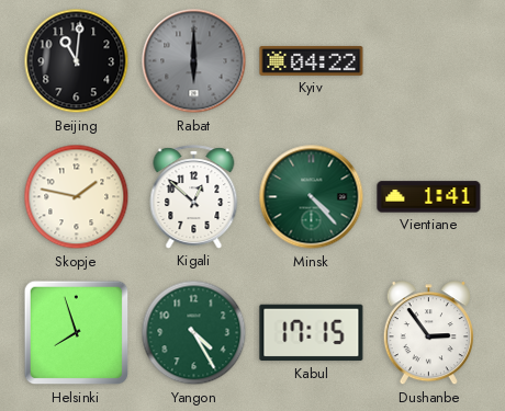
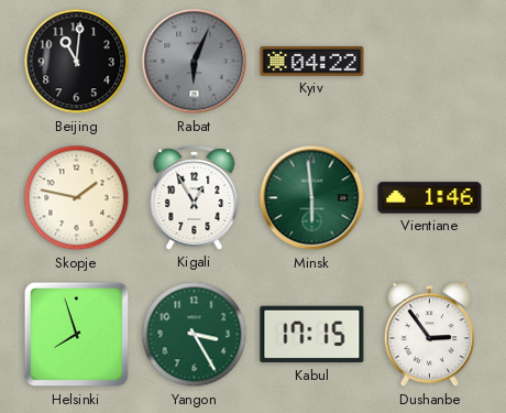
Rabat: 6:00 -> 6:04 (195, 62)
Kigali: 12:52 -> 12:55 (195, 198)
Minsk: 4:23 -> 5:59 (312, 198)
Vientiane: 1:41 -> 1:46 (430, 198)
Yangon: 4:25 -> 3:25 (195, 335)
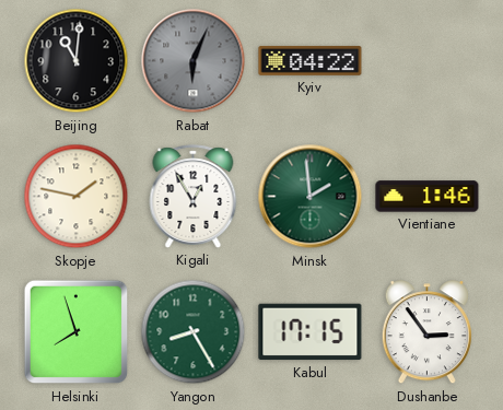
Minsk: 5:59 -> 1:59 (311, 197)
Yangon: 3:25 -> 8:25 (194, 332)
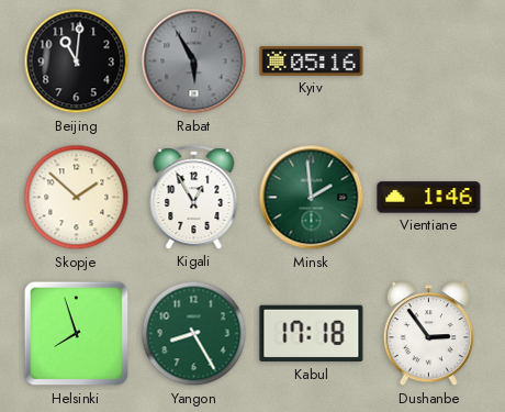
Rabat: 6:04 -> 5:55 (194, 62)
Kyiv: 04:22 -> 05:16 (312, 62)
Skopje: 1:47 -> 1:52 (77, 198)
Kabul: 17:15 -> 17:18 (312, 334)
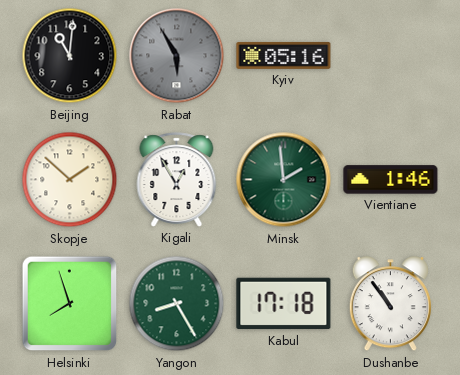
Dushanbe: 2:54 -> 10:54 (390, 304)
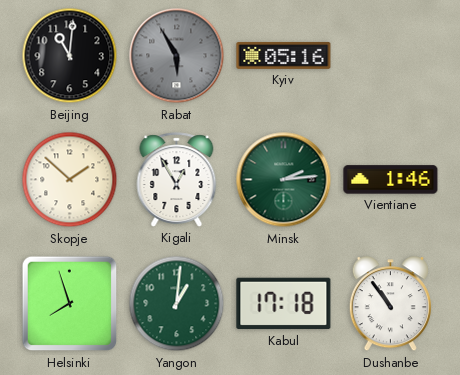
Minsk: 1:59 -> 2:14 (284, 180)
Yangon: 8:25 -> 1:01 (177, 304)
